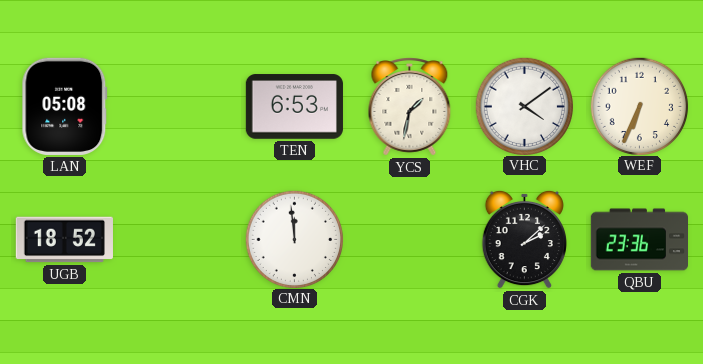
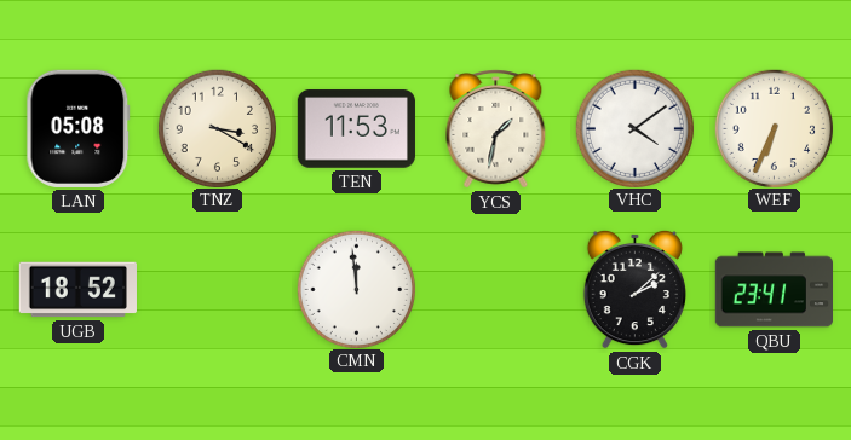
TNZ: none -> 3:20 (217, 128)
TEN: 6:53 -> 11:53 (356, 129)
QBU: 23:36 -> 23:41 (774, 290)
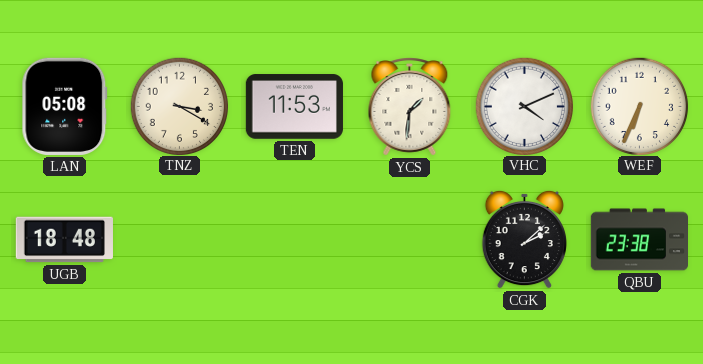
YCS: 1:32 -> 1:31 (410, 107)
VHC: 4:09 -> 4:11 (524, 106)
UGB: 18:52 -> 18:48 (64, 240)
CMN: 11:59 -> none (356, 289)
QBU: 23:41 -> 23:38 (639, 240)
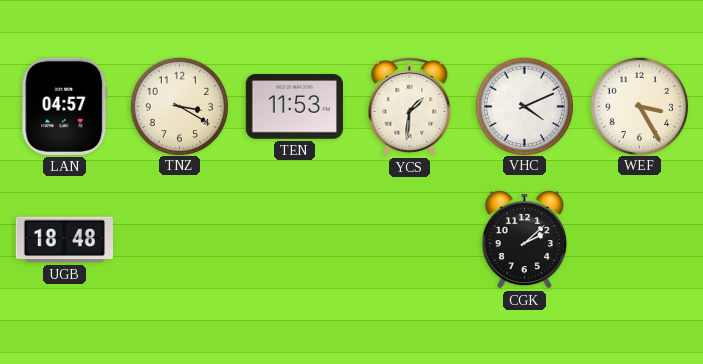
LAN: 05:08 -> 04:57 (65, 106)
WEF: 6:34 -> 3:25 (639, 106)
QBU: 23:38 -> none (639, 240)
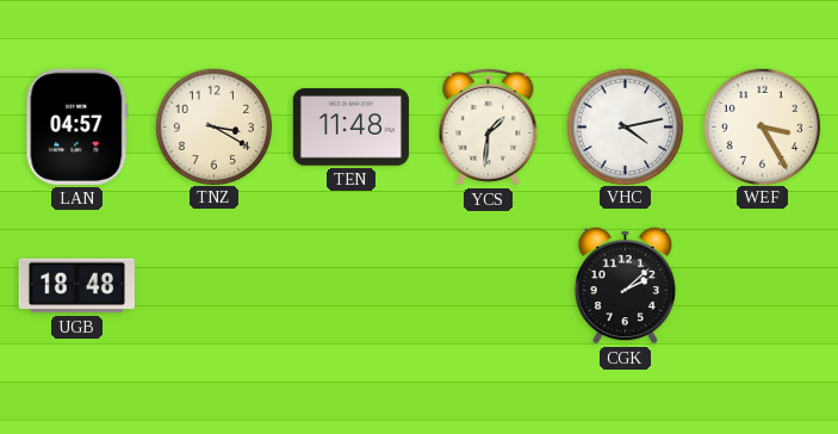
TEN: 11:53 -> 11:48 (350, 128)
VHC: 4:11 -> 4:13 (625, 126)
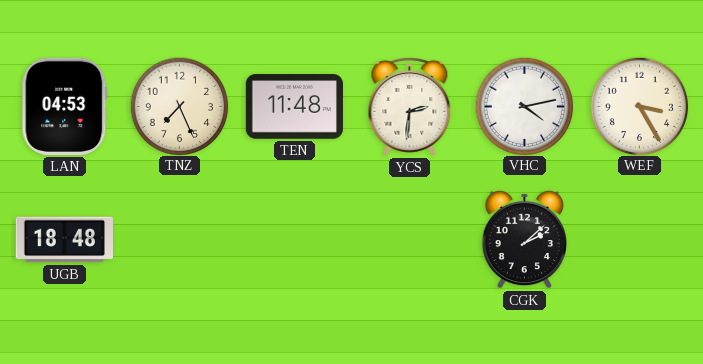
LAN: 04:57 -> 04:53 (65, 106)
TNZ: 3:20 -> 7:26 (179, 106)
YCS: 1:31 -> 2:31 (410, 107)
